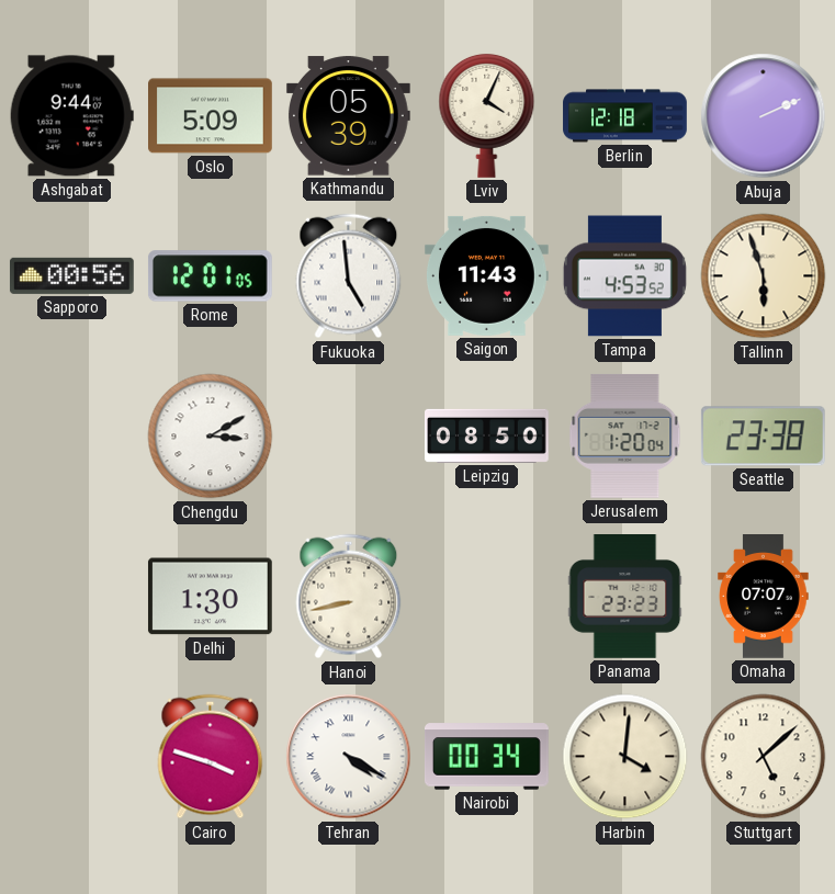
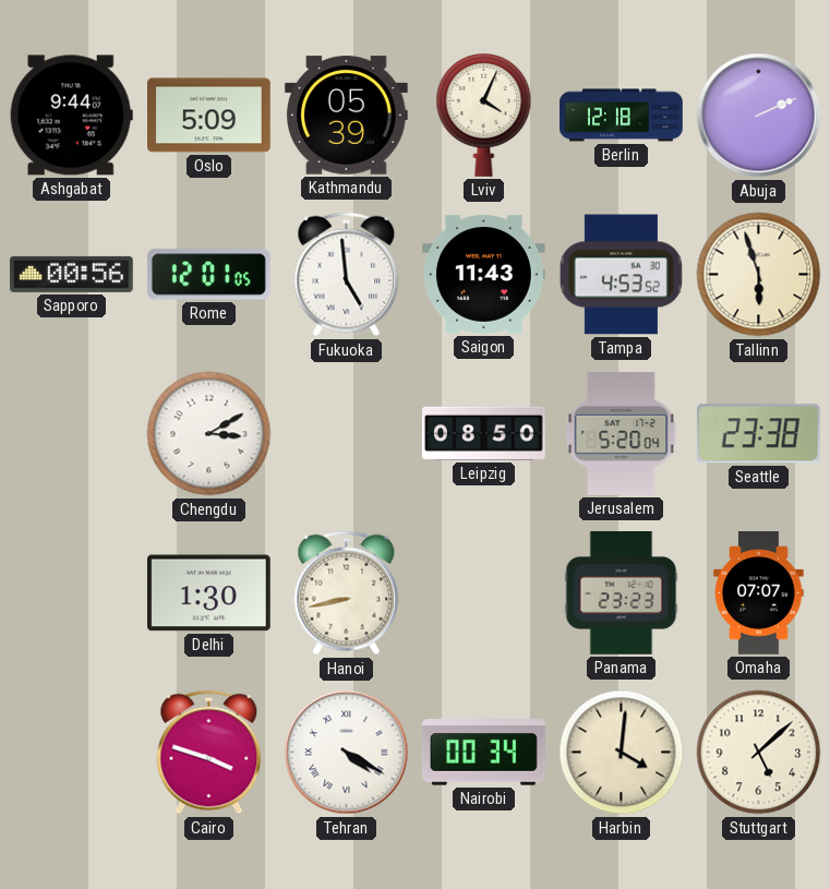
Jerusalem: 1:20 -> 5:20 (622, 433)
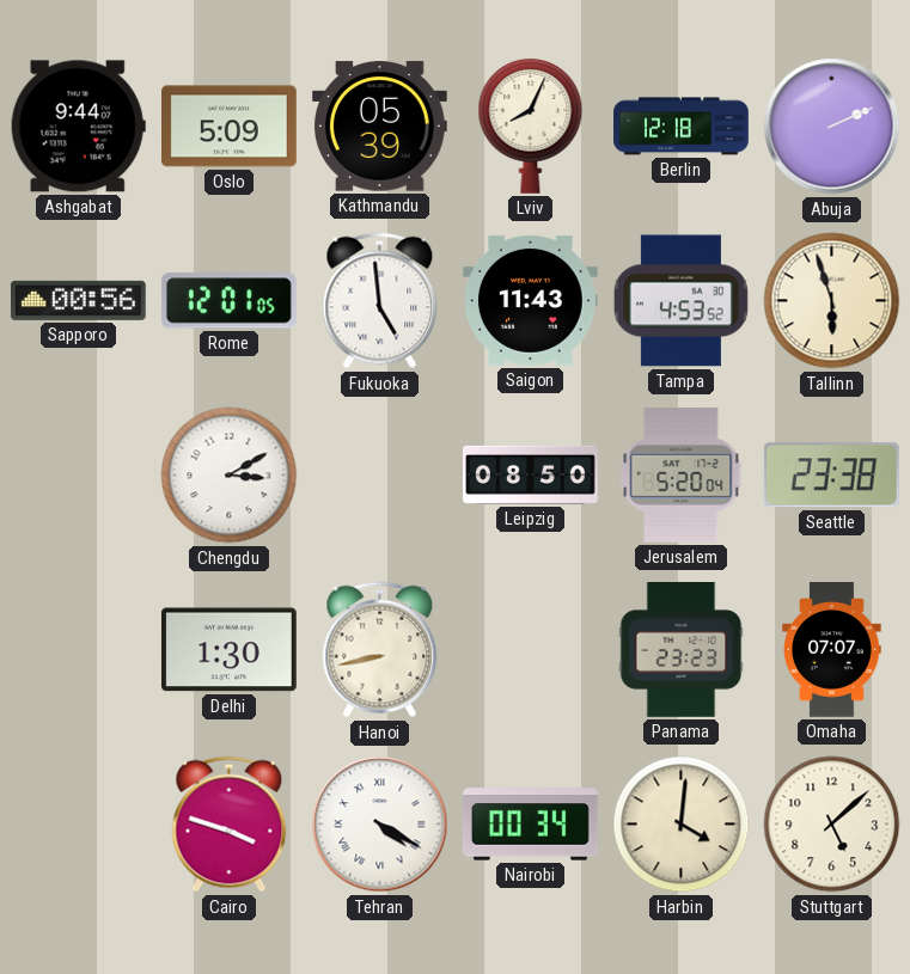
Lviv: 4:04 -> 8:04 (531, 125)
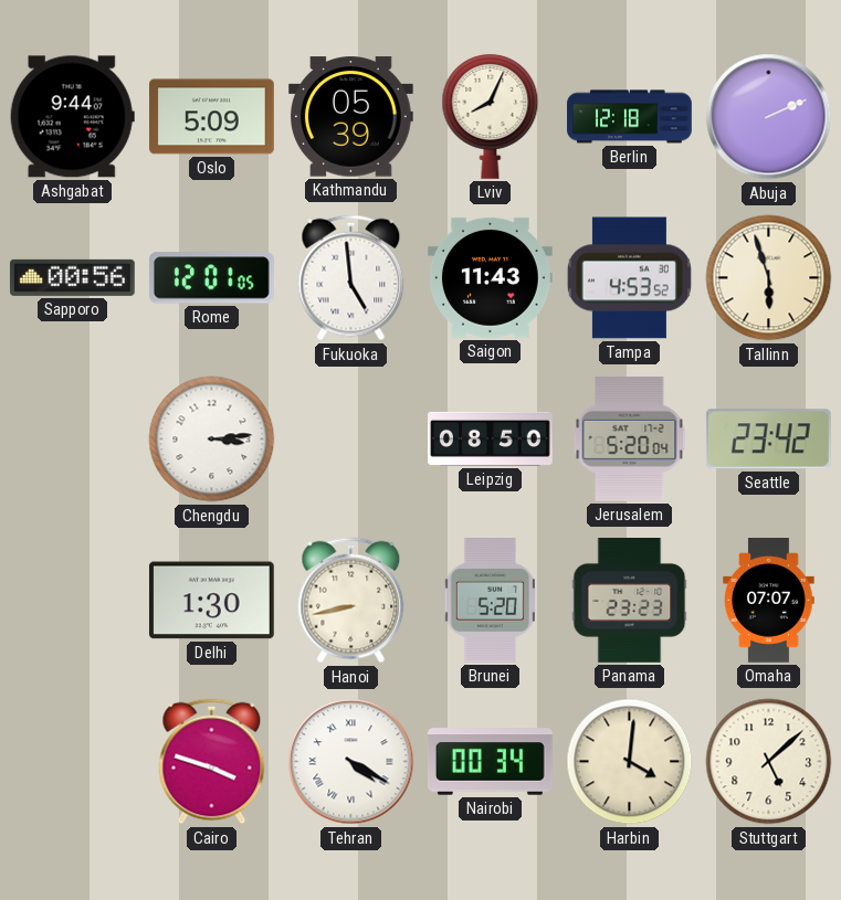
Chengdu: 3:10 -> 3:14 (212, 440)
Seattle: 23:38 -> 23:42 (768, 440)
Brunei: none -> 5:20 (490, 601)
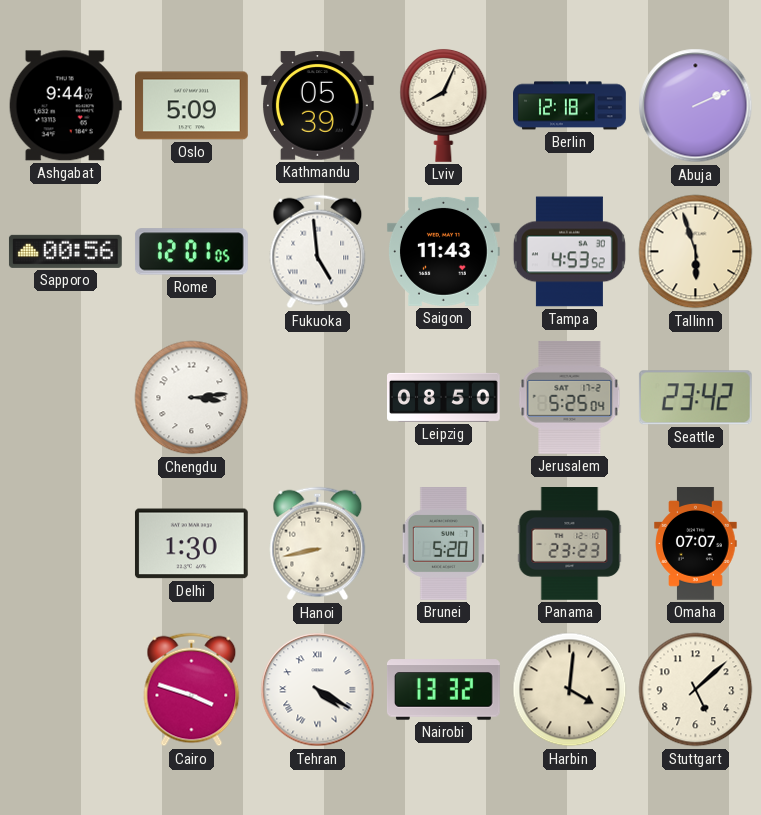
Jerusalem: 5:20 -> 5:25 (570, 397)
Nairobi: 00:34 -> 13:32 (443, 690)
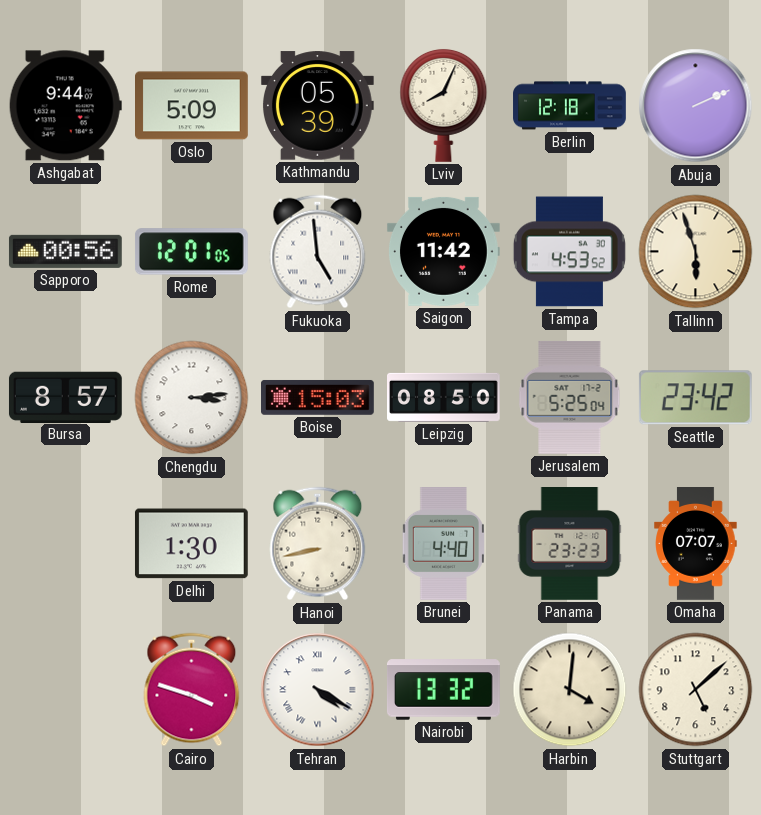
Saigon: 11:43 -> 11:42 (444, 251)
Bursa: none -> 8:57 (65, 397)
Boise: none -> 15:03 (318, 398)
Brunei: 5:20 -> 4:40 (443, 544)
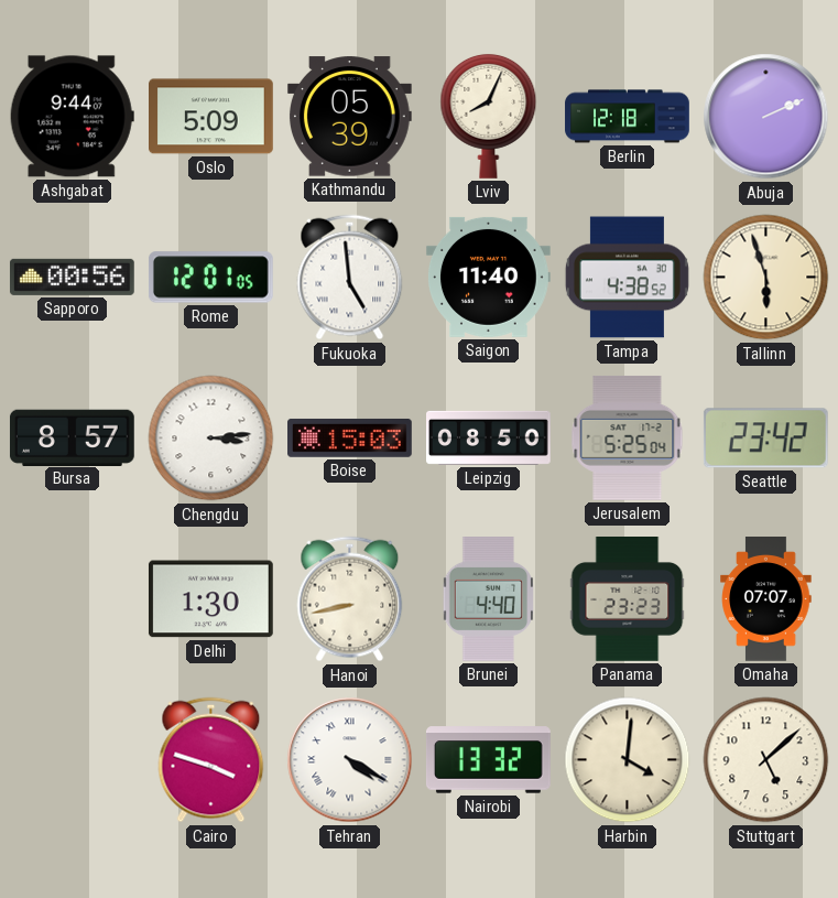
Saigon: 11:42 -> 11:40 (489, 277)
Tampa: 4:53 -> 4:38 (627, 278)
